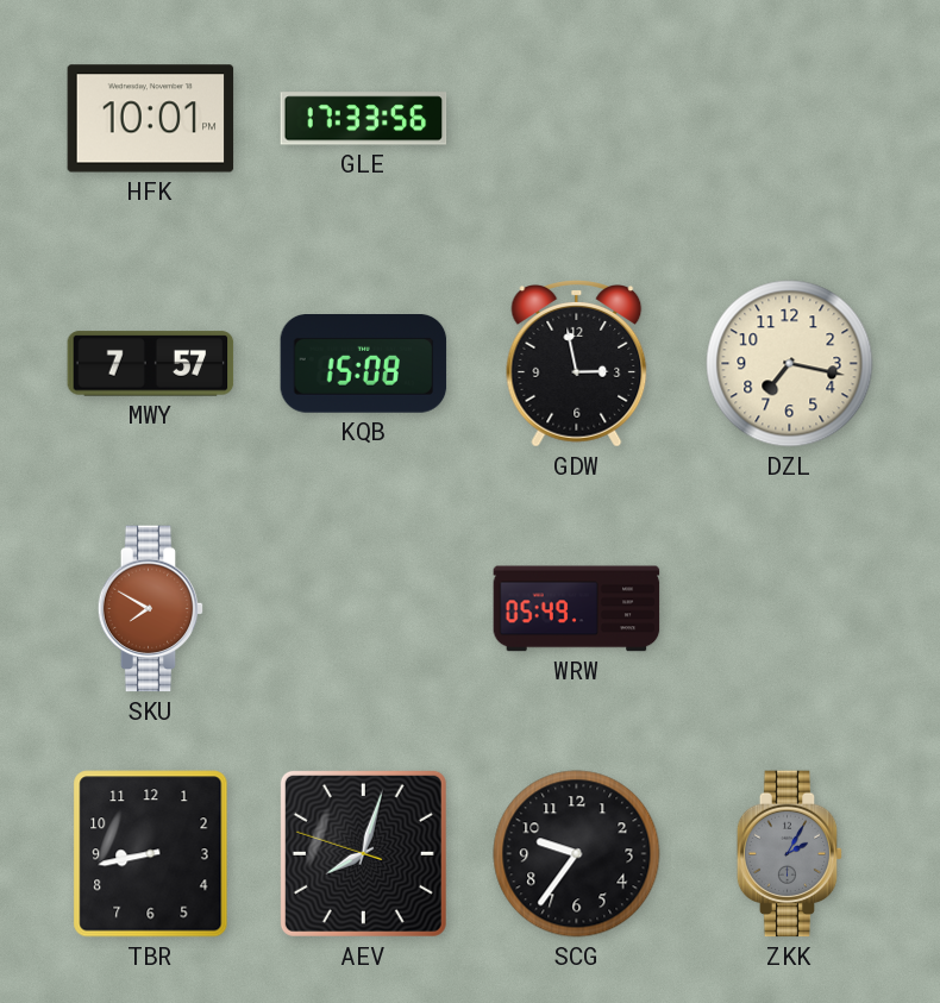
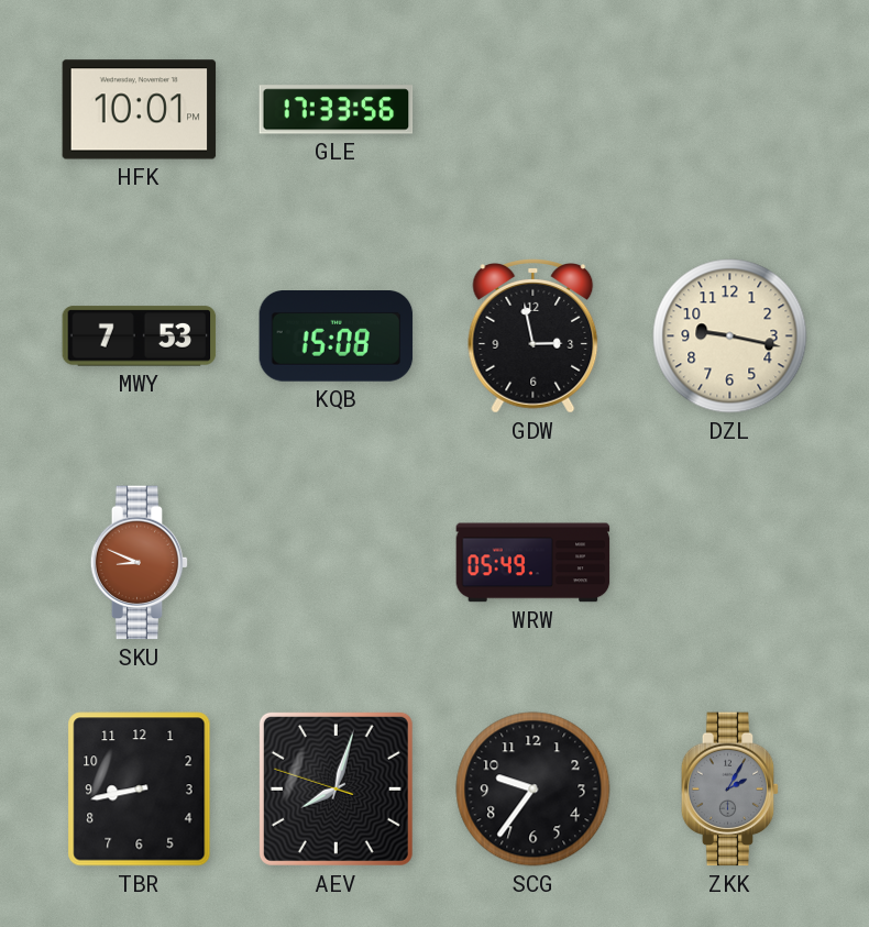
MWY: 7:57 -> 7:53 (140, 336)
DZL: 7:17 -> 9:17 (730, 336)
SKU: 7:50 -> 8:49 (140, 563)
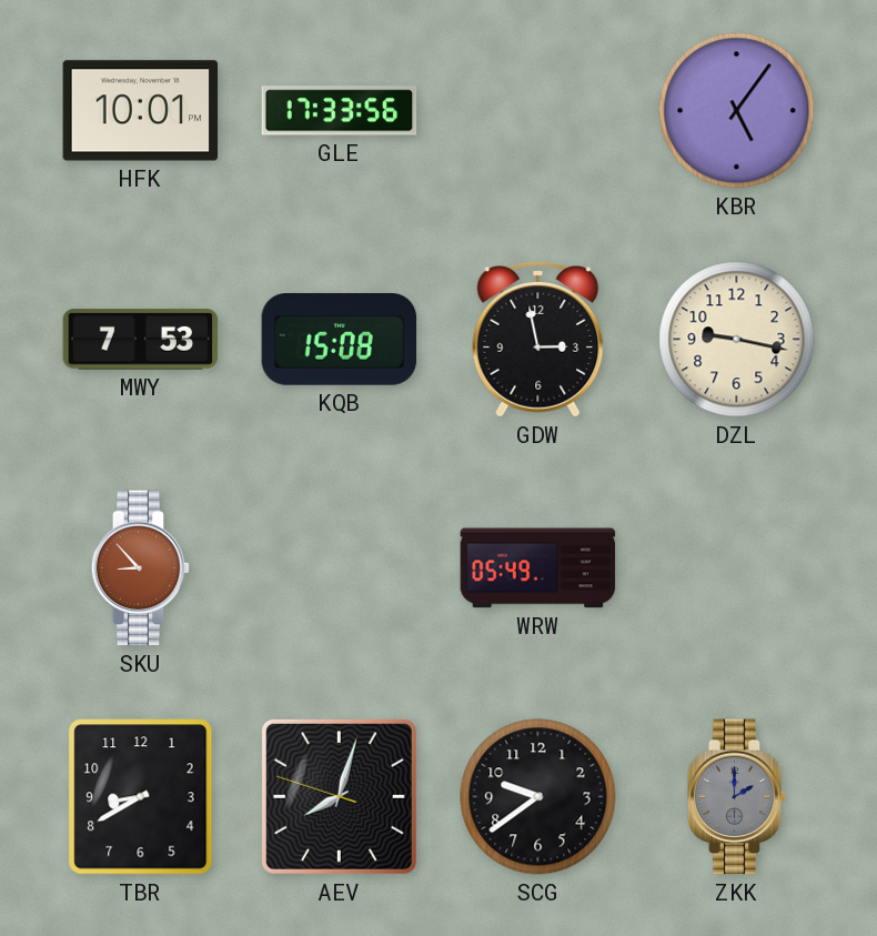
KBR: none -> 5:06 (737, 111)
SKU: 8:49 -> 8:53 (141, 568)
TBR: 8:43 -> 8:40 (141, 797)
SCG: 9:36 -> 9:39 (538, 797)
ZKK: 2:05 -> 2:00 (737, 797)
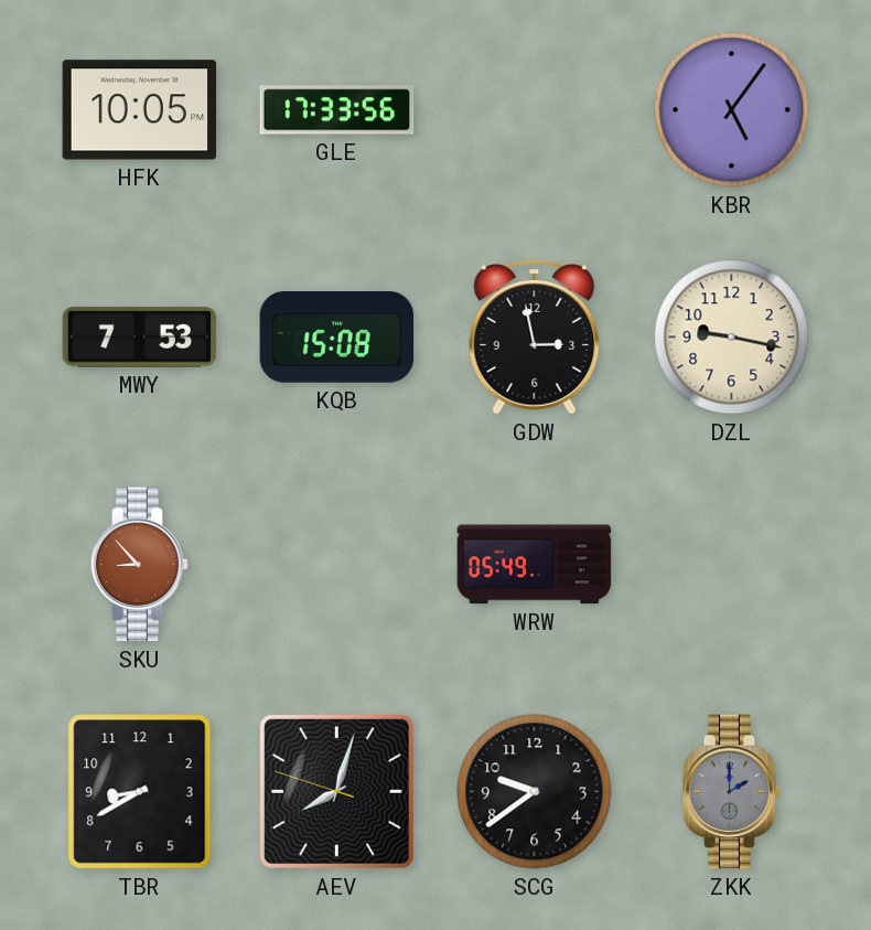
HFK: 10:01 -> 10:05 (140, 110)
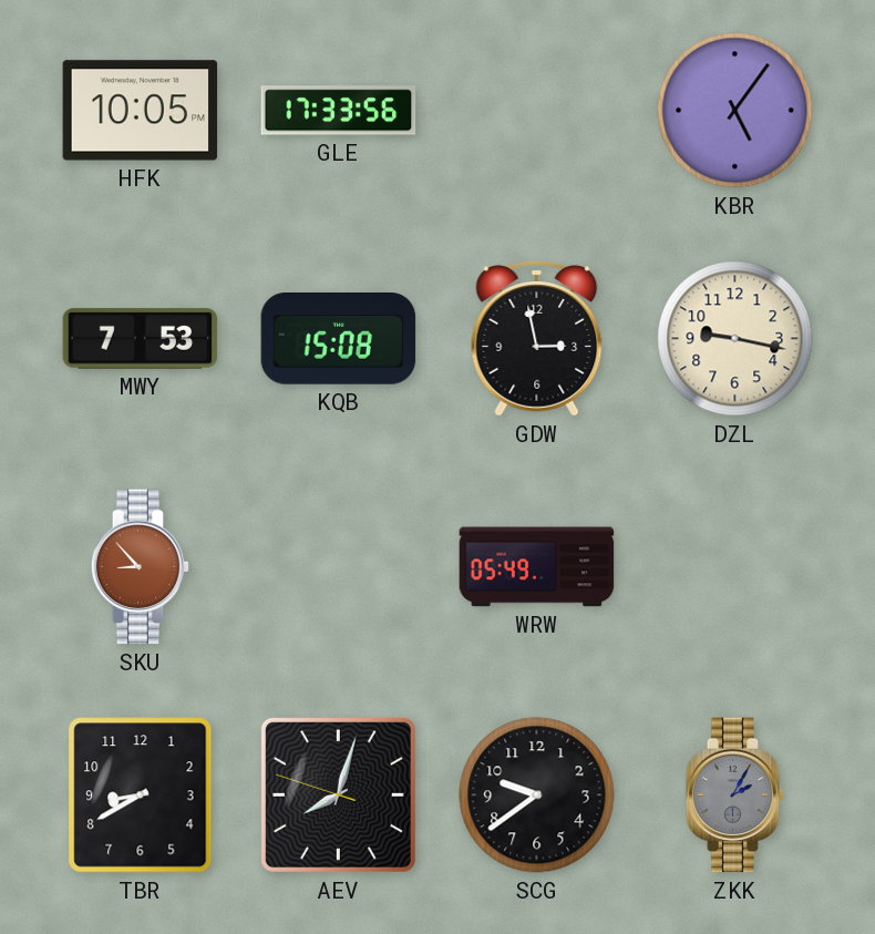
ZKK: 2:00 -> 2:05 (735, 796)
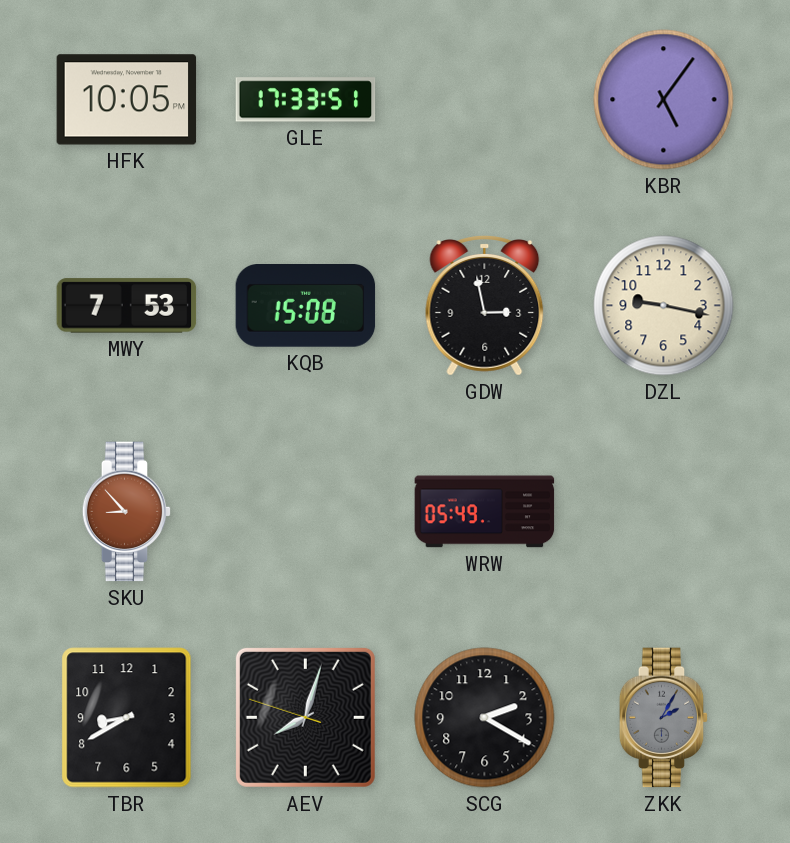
GLE: 17:33:56 -> 17:33:51 (306, 100)
SCG: 9:39 -> 2:20 (485, 718)
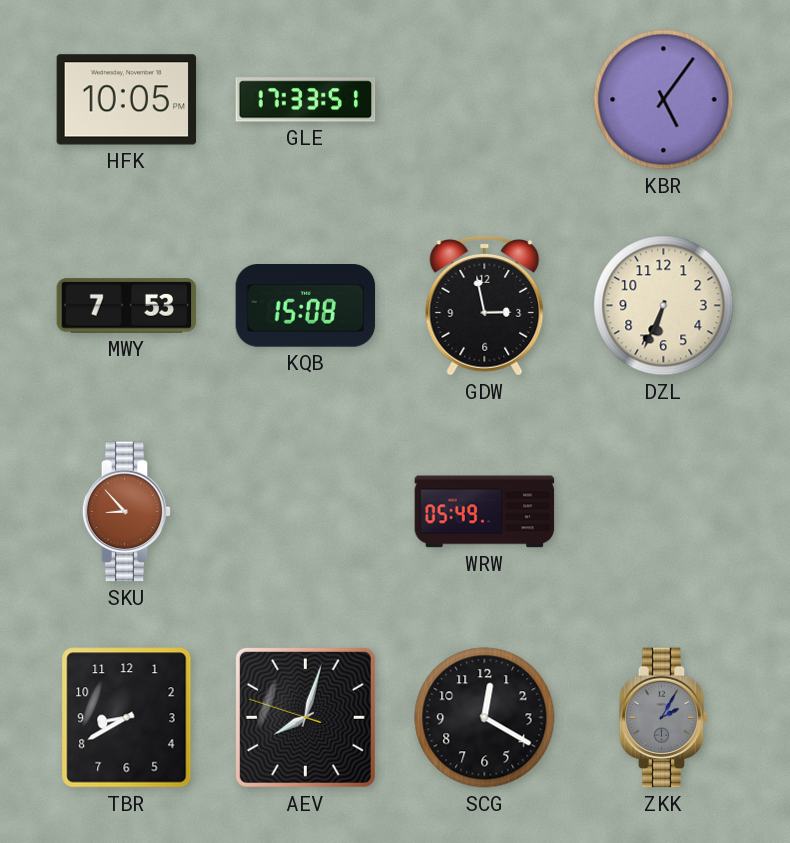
DZL: 9:17 -> 6:34 (664, 306)
SCG: 2:20 -> 12:20 (485, 718)
